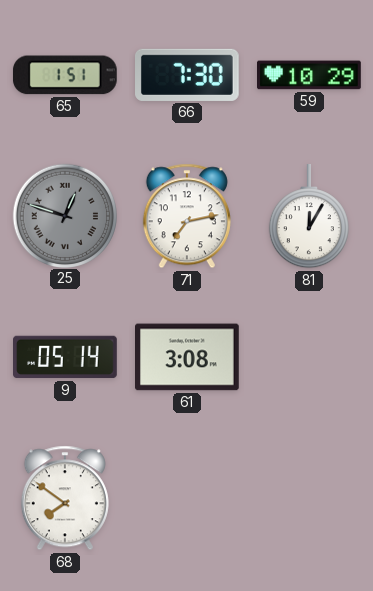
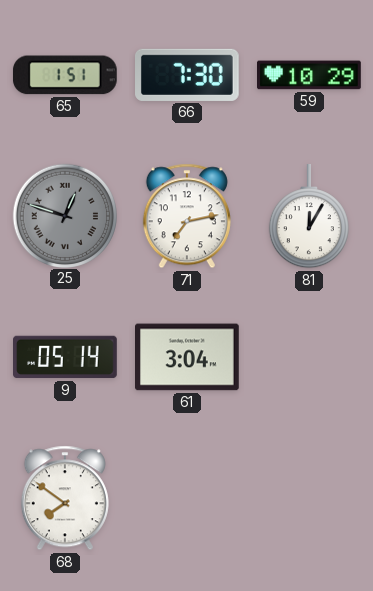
61: 3:08 -> 3:04 (188, 357)
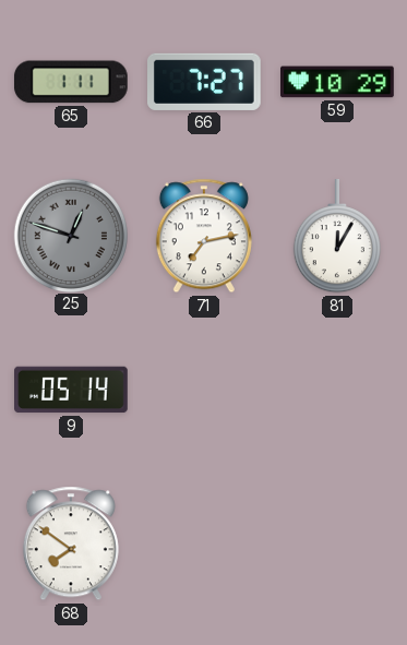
65: 1:51 -> 1:11 (71, 82)
66: 7:30 -> 7:27 (205, 82)
61: 3:04 -> none (188, 357)
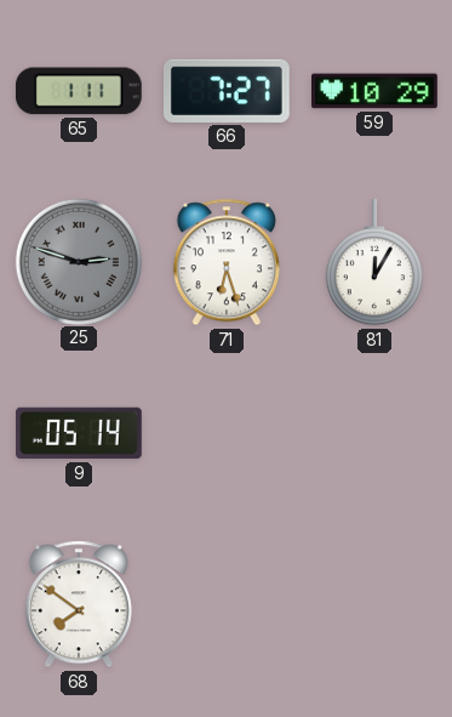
25: 12:48 -> 2:48 (78, 261)
71: 7:13 -> 6:27 (227, 262)
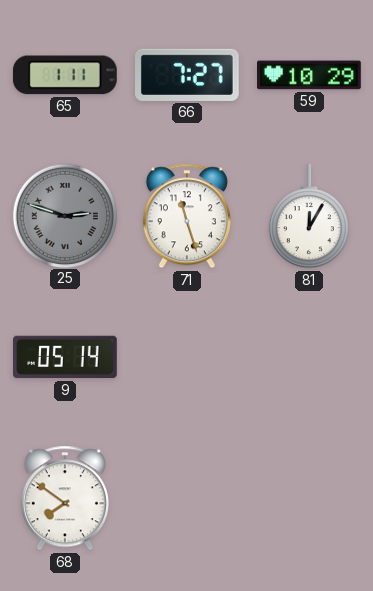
71: 6:27 -> 11:27 (187, 216)
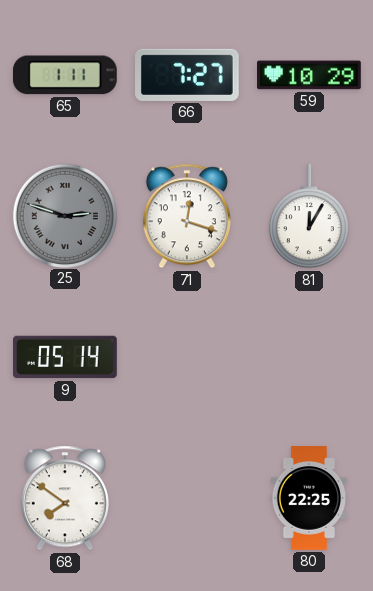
71: 11:27 -> 12:18 (187, 216)
80: none -> 22:25 (309, 498)
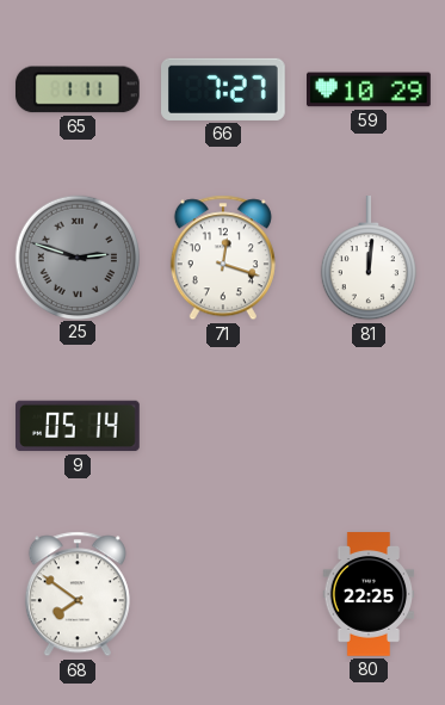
81: 12:05 -> 12:01 (369, 259)
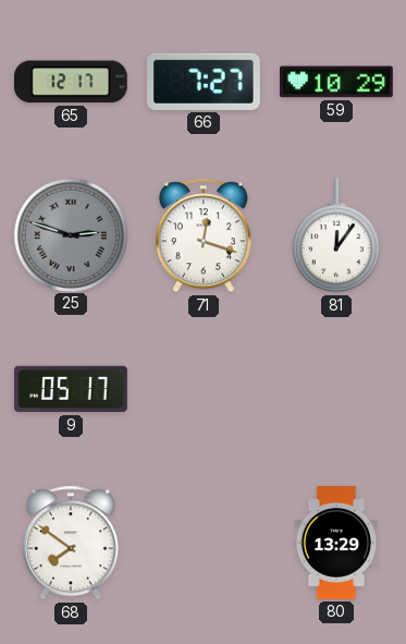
65: 1:11 -> 12:17 (71, 82)
81: 12:01 -> 12:06 (336, 236)
9: 05:14 -> 05:17 (72, 389)
80: 22:25 -> 13:29 (336, 543)
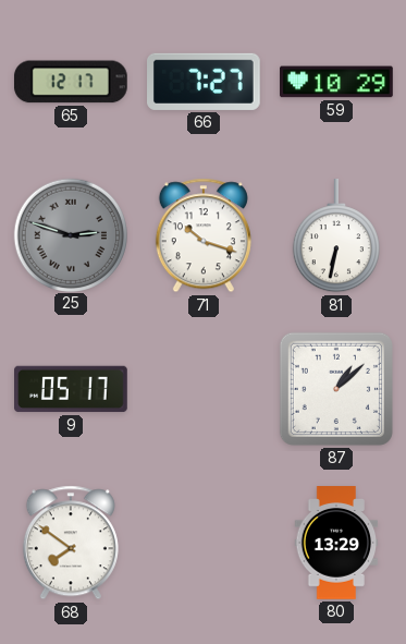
71: 12:18 -> 10:18 (204, 235)
81: 12:06 -> 6:32 (336, 236)
87: none -> 1:08 (336, 389)
